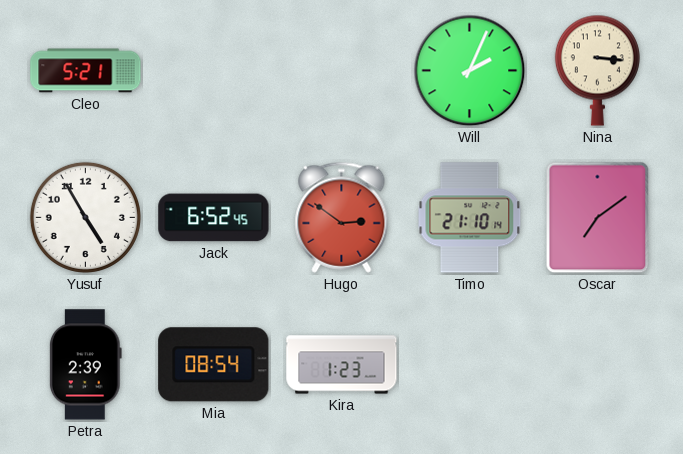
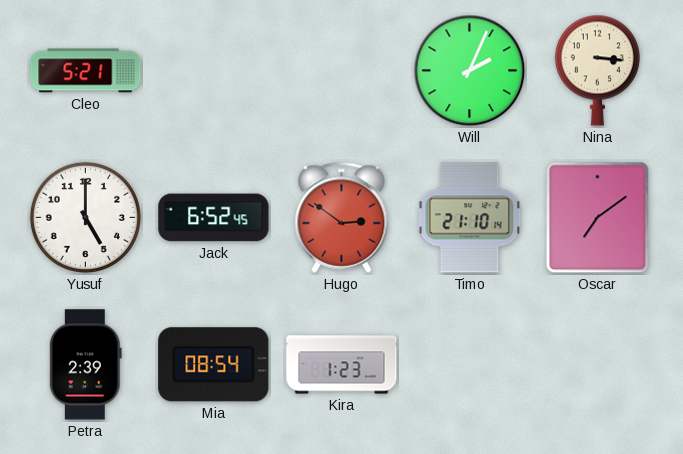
Yusuf: 4:55 -> 5:00 (85, 217)
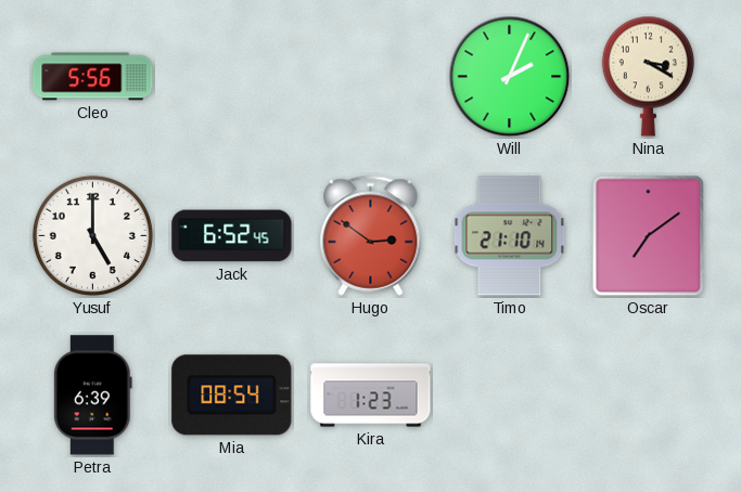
Cleo: 5:21 -> 5:56 (93, 77)
Nina: 3:16 -> 3:20 (648, 76)
Petra: 2:39 -> 6:39 (92, 396)
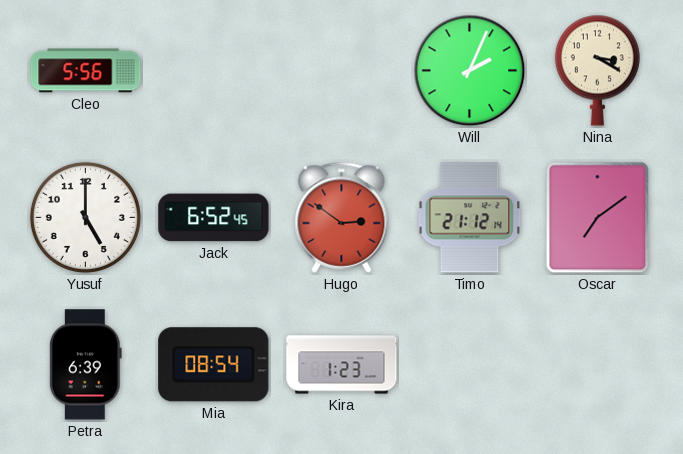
Timo: 21:10 -> 21:12 (470, 218)
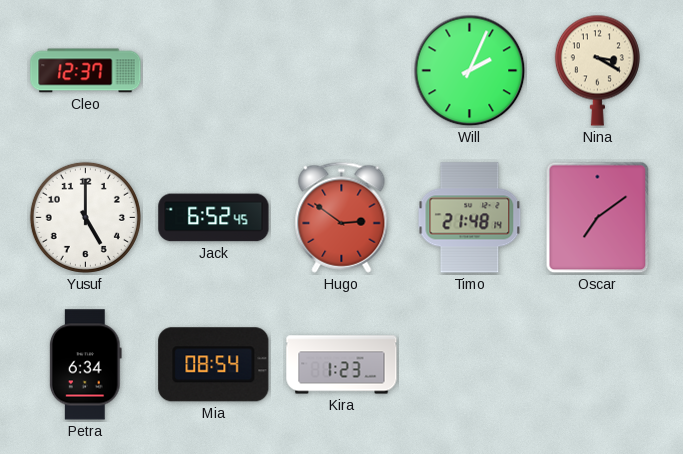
Cleo: 5:56 -> 12:37 (86, 71)
Timo: 21:12 -> 21:48 (470, 218)
Petra: 6:39 -> 6:34 (85, 365)
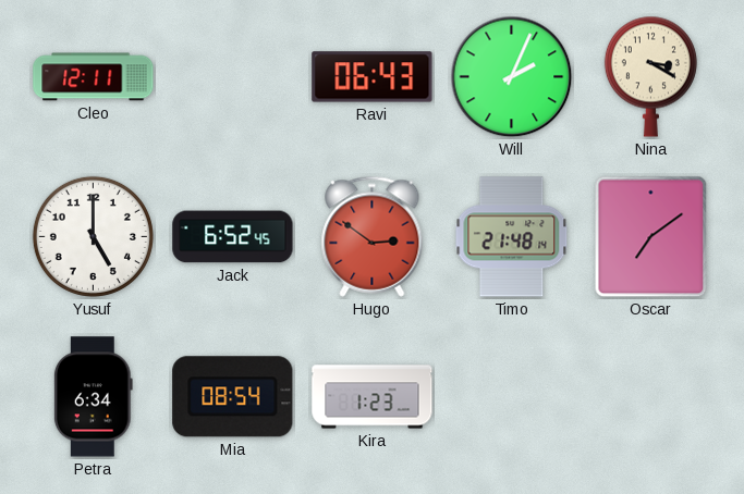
Cleo: 12:37 -> 12:11 (94, 77)
Ravi: none -> 06:43 (373, 77)
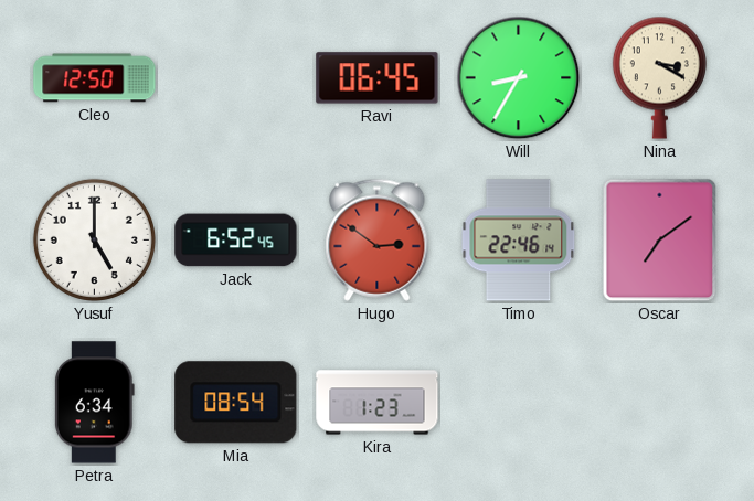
Cleo: 12:11 -> 12:50 (95, 78)
Ravi: 06:43 -> 06:45 (378, 78)
Will: 2:04 -> 8:35 (519, 78)
Timo: 21:48 -> 22:46 (519, 241)
